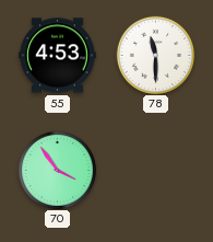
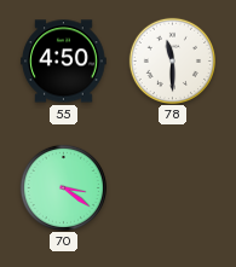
55: 4:53 -> 4:50 (64, 62)
70: 3:54 -> 3:21 (63, 187)
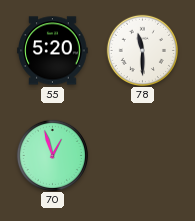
55: 4:50 -> 5:20 (53, 51)
70: 3:21 -> 12:57 (52, 155)
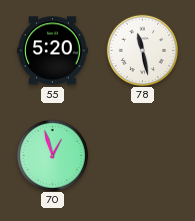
78: 11:30 -> 11:28 (142, 50)
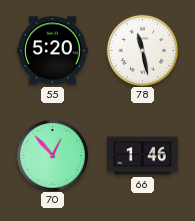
70: 12:57 -> 12:53 (52, 155)
66: none -> 1:46 (143, 156)
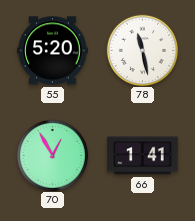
70: 12:53 -> 12:55 (52, 155)
66: 1:46 -> 1:41 (143, 156)
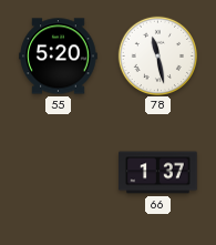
70: 12:55 -> none (52, 155)
66: 1:41 -> 1:37 (158, 173)
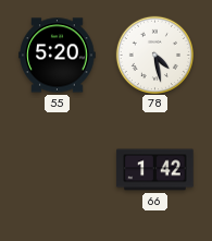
78: 11:28 -> 4:28 (154, 55)
66: 1:37 -> 1:42 (155, 170)
